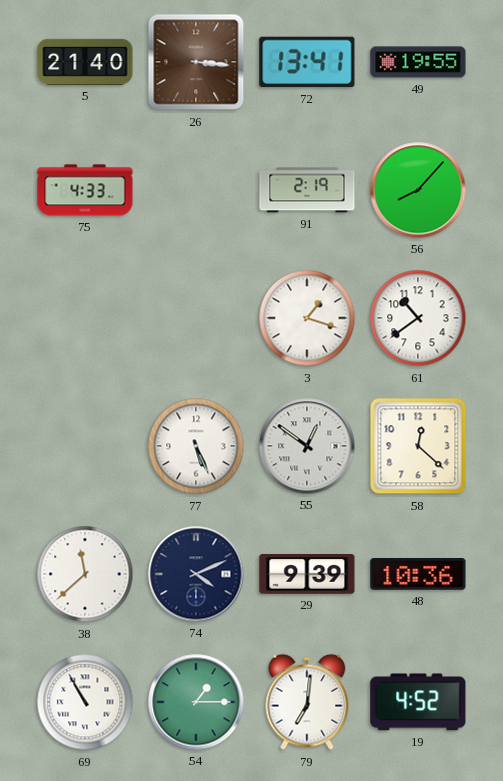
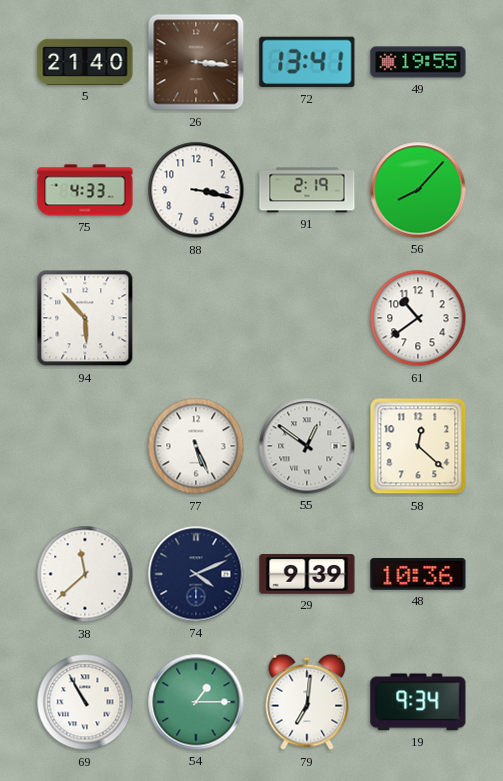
88: none -> 3:17 (196, 190)
94: none -> 5:53 (85, 318)
3: 1:18 -> none (307, 318)
19: 4:52 -> 9:34 (418, 702)
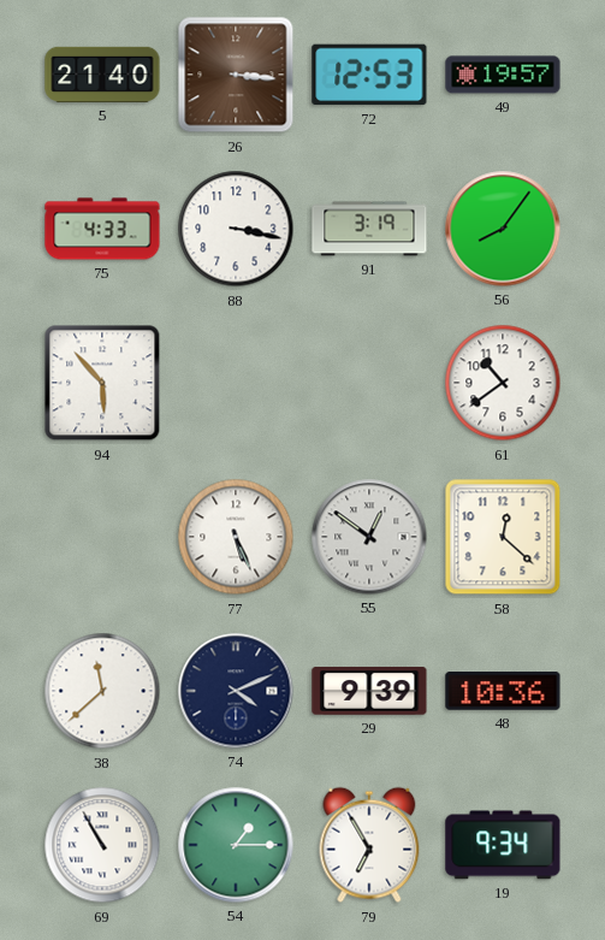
72: 13:41 -> 12:53 (369, 75)
49: 19:55 -> 19:57 (503, 75)
91: 2:19 -> 3:19 (369, 229)
56: 8:07 -> 8:06 (503, 229)
79: 7:01 -> 6:55 (369, 845)
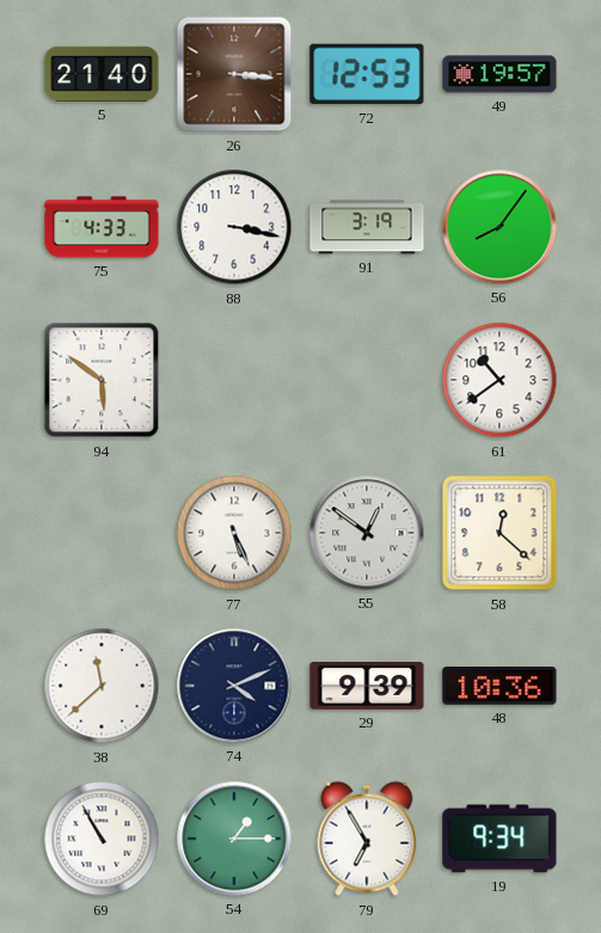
94: 5:53 -> 5:51 (102, 380)
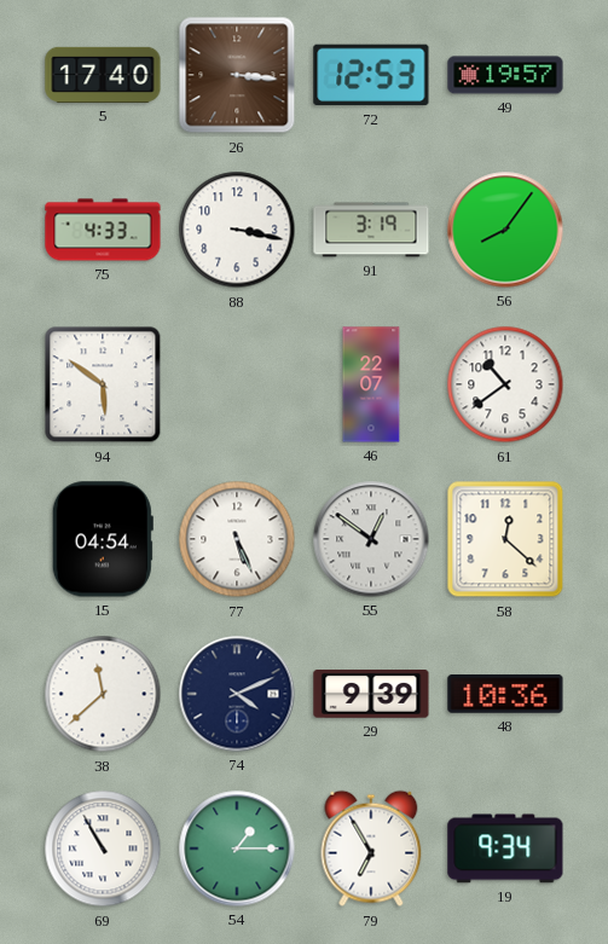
5: 21:40 -> 17:40 (103, 75)
46: none -> 22:07 (371, 384)
15: none -> 04:54 (103, 539)
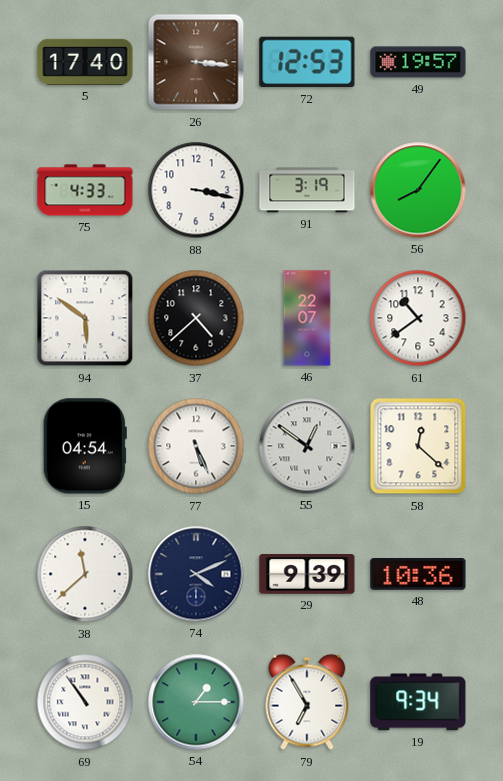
37: none -> 4:38 (196, 318)
69: 10:55 -> 10:54 (85, 702)
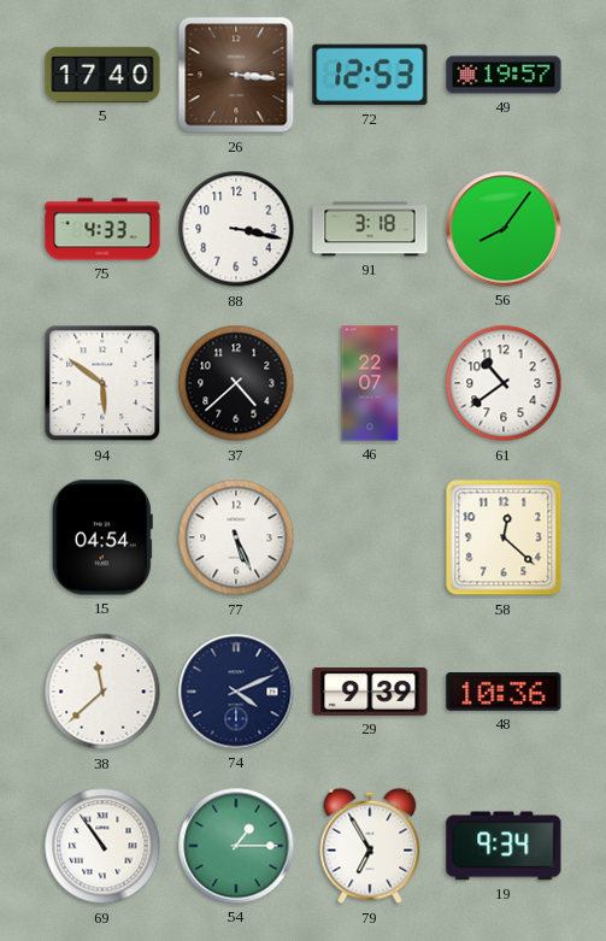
91: 3:19 -> 3:18 (370, 229)
55: 12:51 -> none (307, 446)
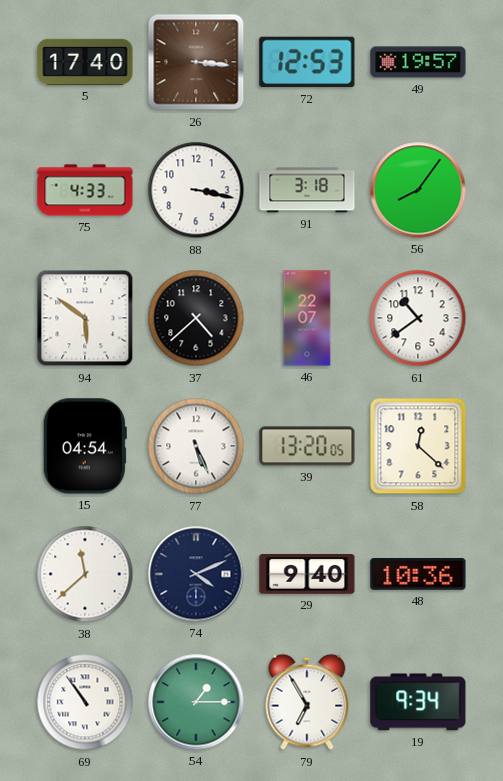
39: none -> 13:20 (307, 446)
29: 9:39 -> 9:40 (307, 575)
